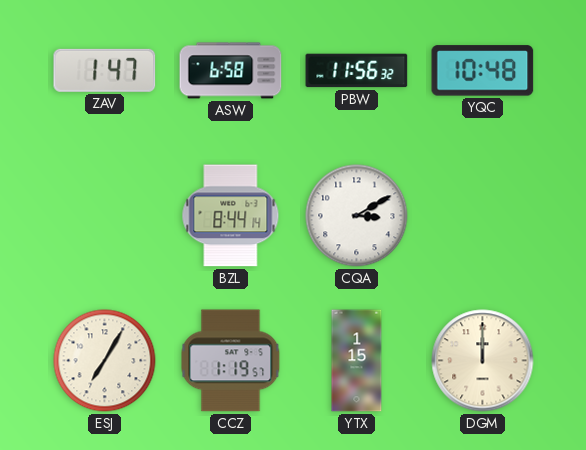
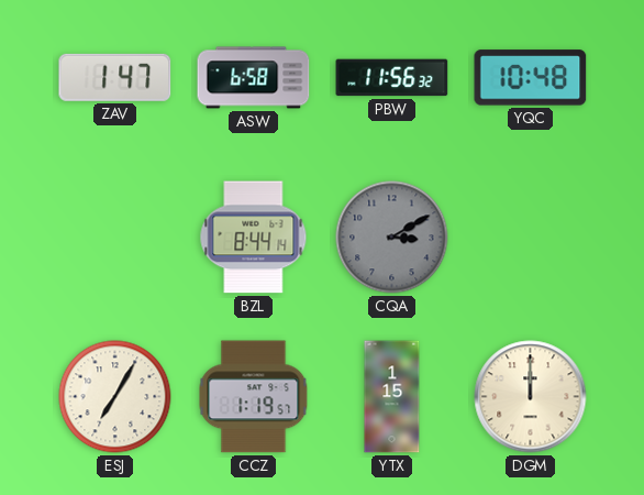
CQA dial: white -> grey (392, 238)
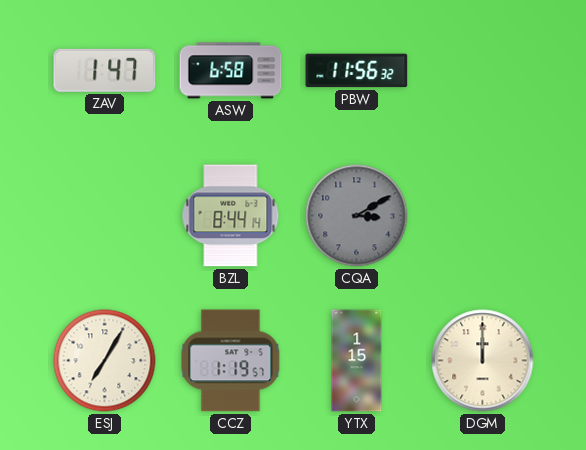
YQC: 10:48 -> none (531, 78)
